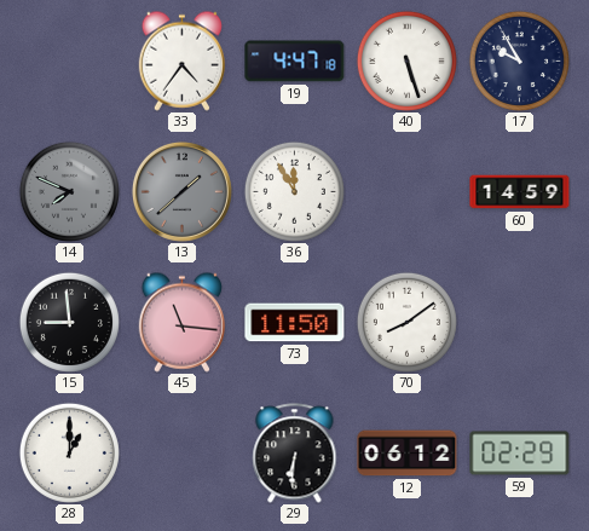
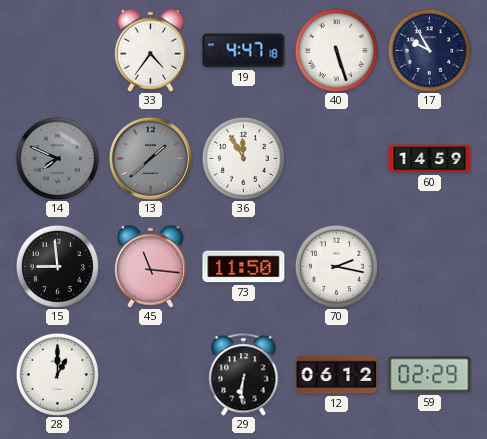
70: 8:09 -> 2:17 (336, 266)
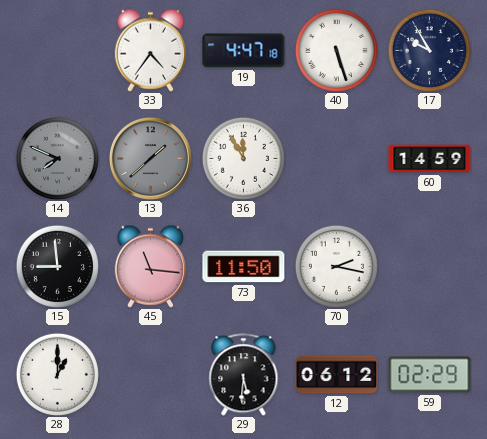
29: 6:31 -> 5:31 (244, 375)
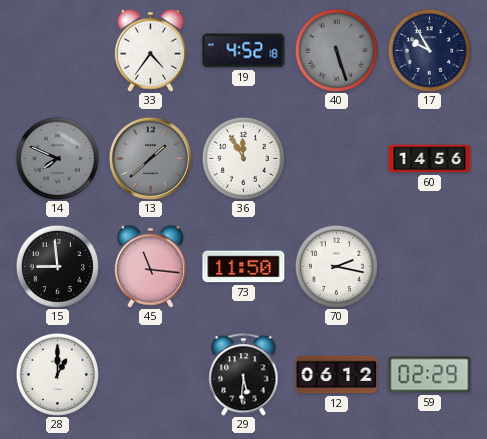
19: 4:47 -> 4:52 (244, 51)
40 dial: white -> grey (336, 50)
60: 14:59 -> 14:56 (430, 159)
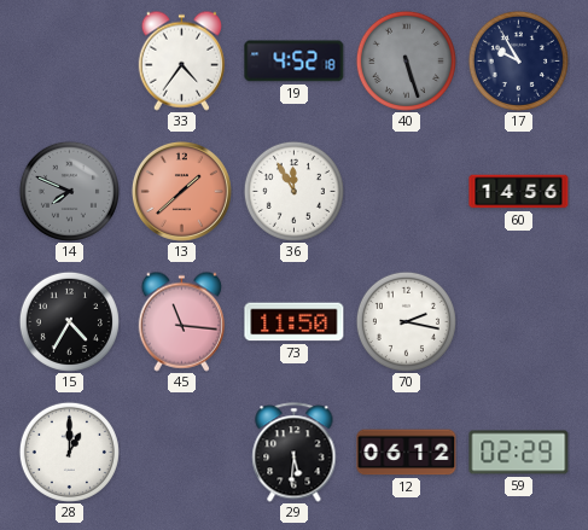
13 dial: grey -> salmon (181, 191)
15: 8:59 -> 4:35 (69, 321)
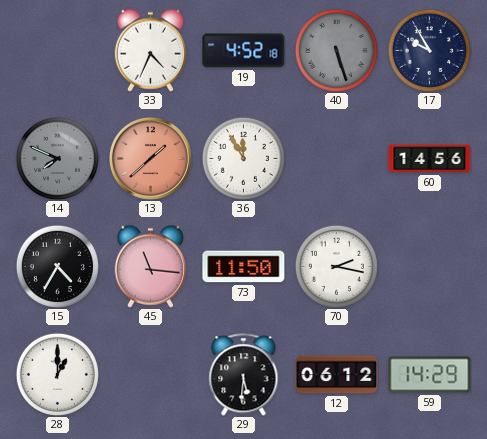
33: 4:36 -> 4:34 (150, 50)
59: 02:29 -> 14:29 (430, 375)
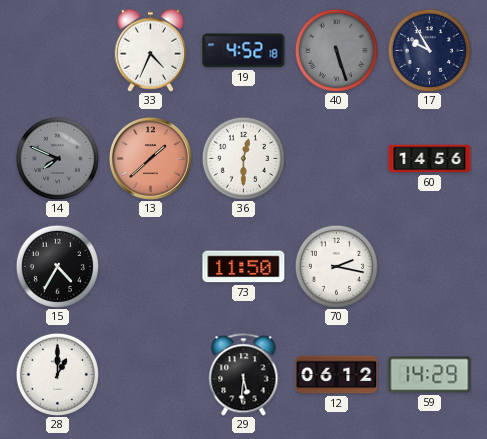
36: 11:55 -> 12:30 (243, 158)
45: 11:16 -> none (150, 266)
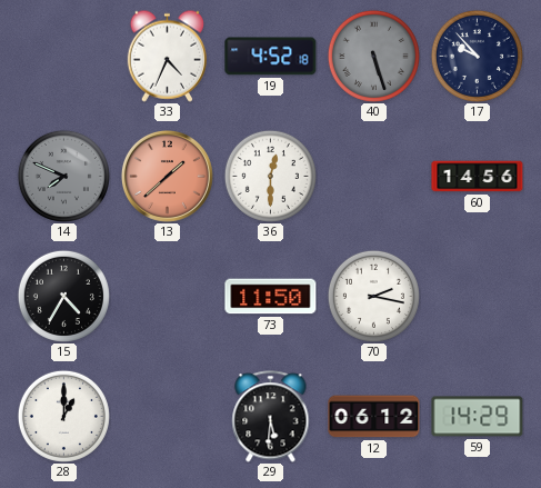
17: 9:55 -> 9:53 (477, 56)
